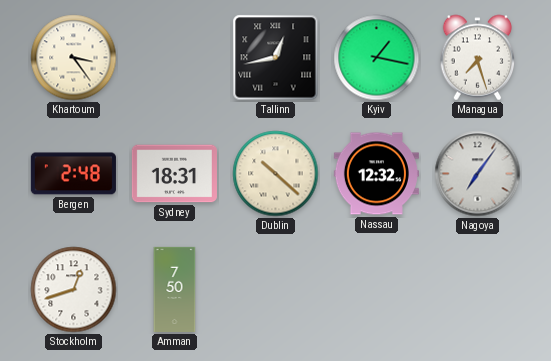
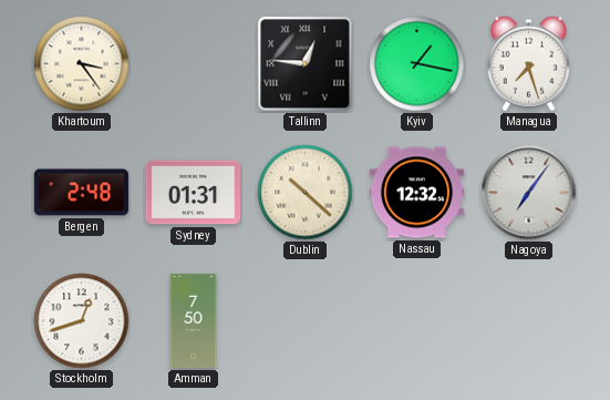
Tallinn: 12:43 -> 12:46 (306, 64)
Sydney: 18:31 -> 01:31 (193, 193)
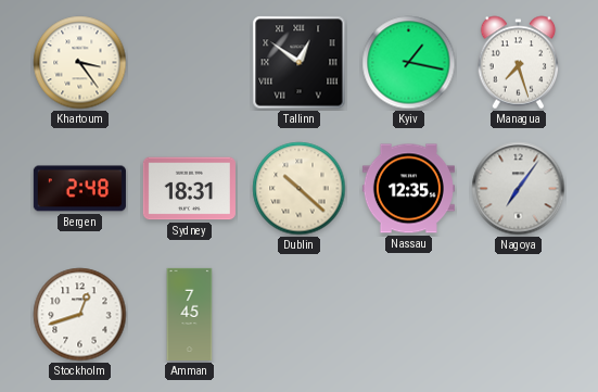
Tallinn: 12:46 -> 12:51 (300, 63)
Sydney: 01:31 -> 18:31 (189, 189)
Nassau: 12:32 -> 12:35 (408, 189)
Amman: 7:50 -> 7:45 (190, 314)
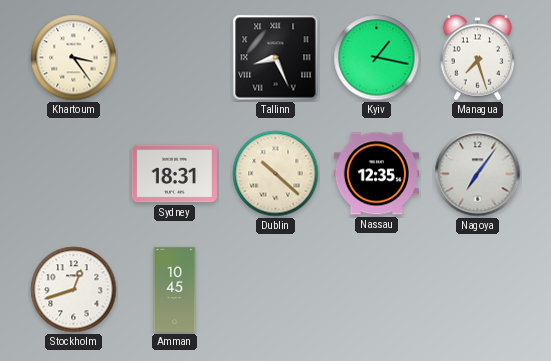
Tallinn: 12:51 -> 8:26 (276, 58)
Bergen: 2:48 -> none (79, 189)
Amman: 7:45 -> 10:45 (175, 289)
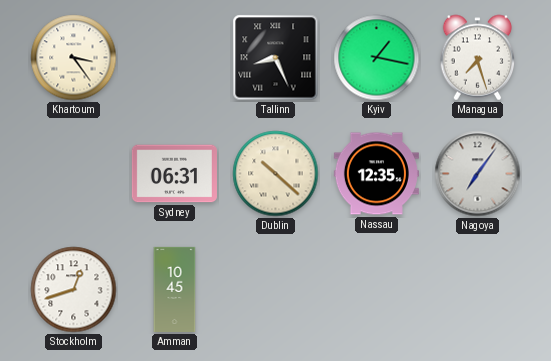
Sydney: 18:31 -> 06:31 (174, 174)
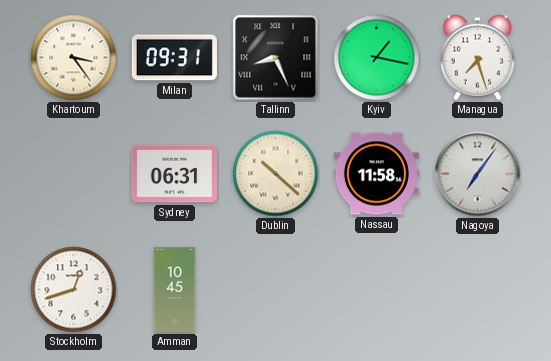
Milan: none -> 09:31 (174, 58)
Nassau: 12:35 -> 11:58 (376, 174)
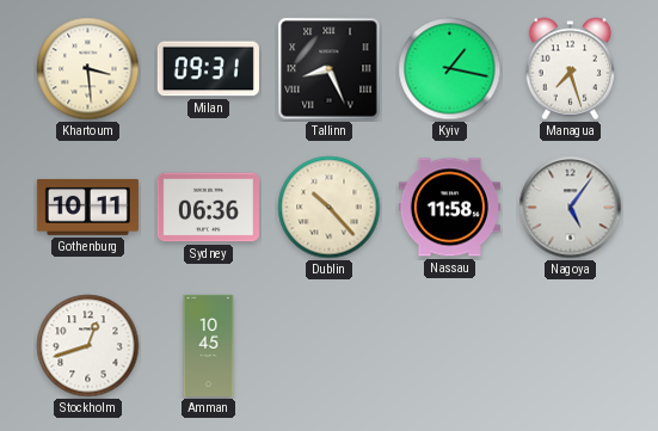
Khartoum: 3:24 -> 3:29 (88, 69)
Gothenburg: none -> 10:11 (87, 207)
Sydney: 06:31 -> 06:36 (208, 208)
Dublin: 10:22 -> 10:23 (330, 208)
Nagoya: 7:06 -> 5:06 (571, 208)
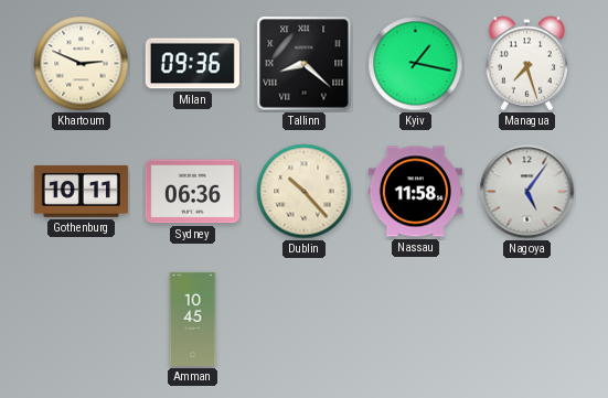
Khartoum: 3:29 -> 2:49 (82, 64)
Milan: 09:31 -> 09:36 (192, 64)
Tallinn: 8:26 -> 8:22 (305, 64)
Stockholm: 12:42 -> none (88, 346)
